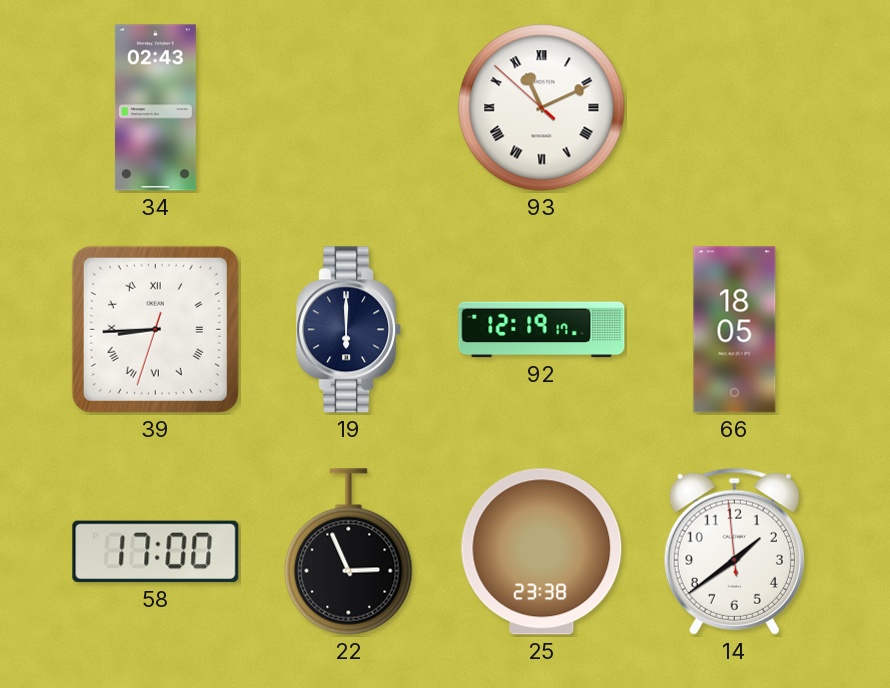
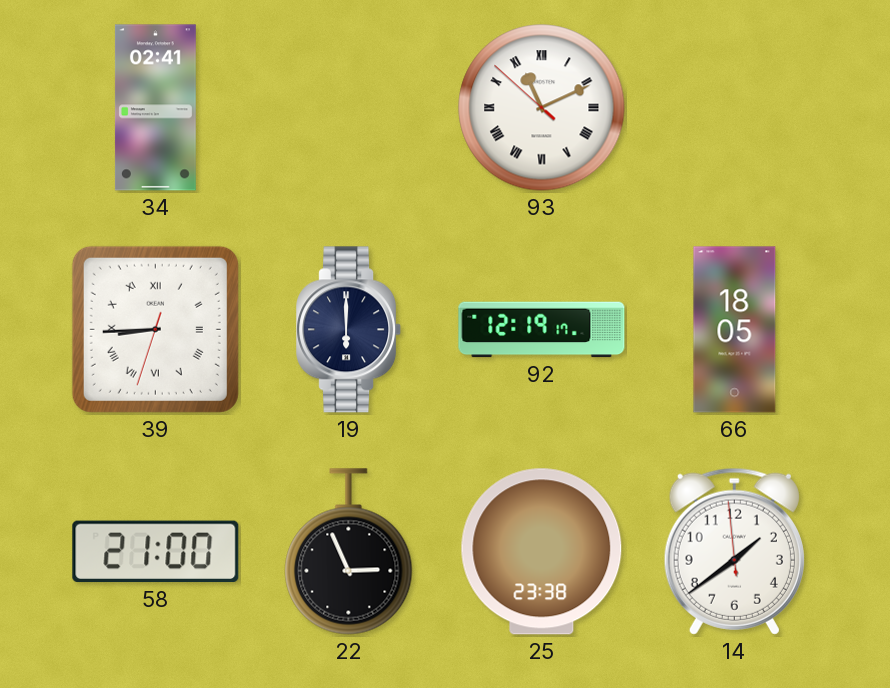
34: 02:43 -> 02:41 (155, 108)
58: 17:00 -> 21:00 (156, 552)
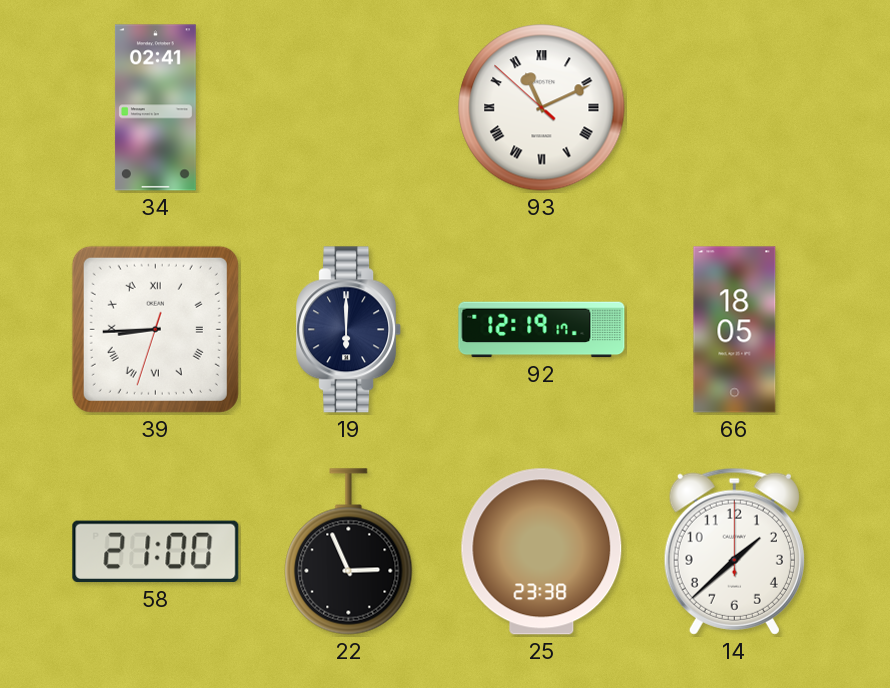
14: 1:38:59 -> 1:38:00 (734, 551)
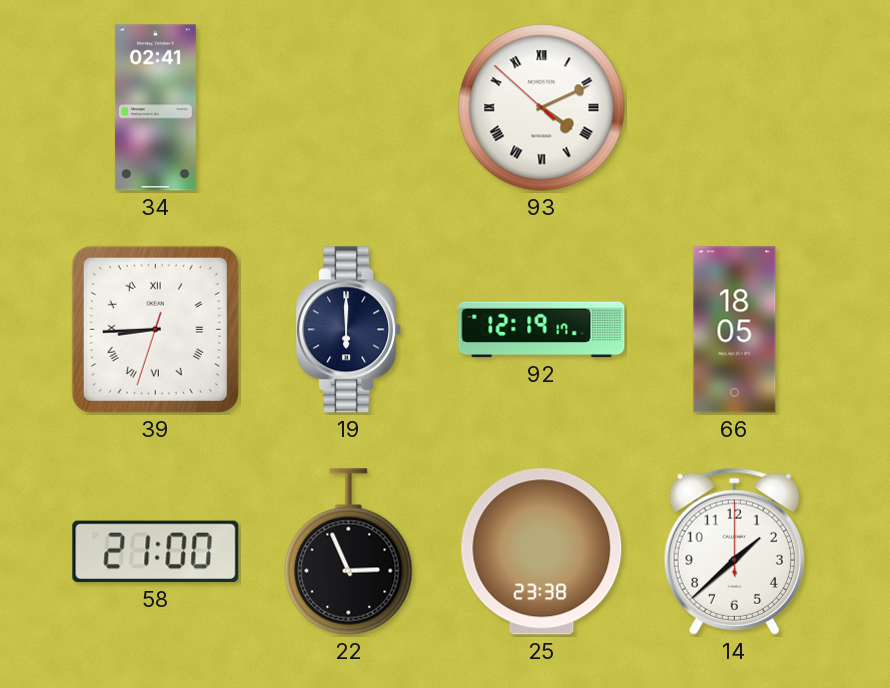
93: 11:10 -> 4:10 (542, 108)
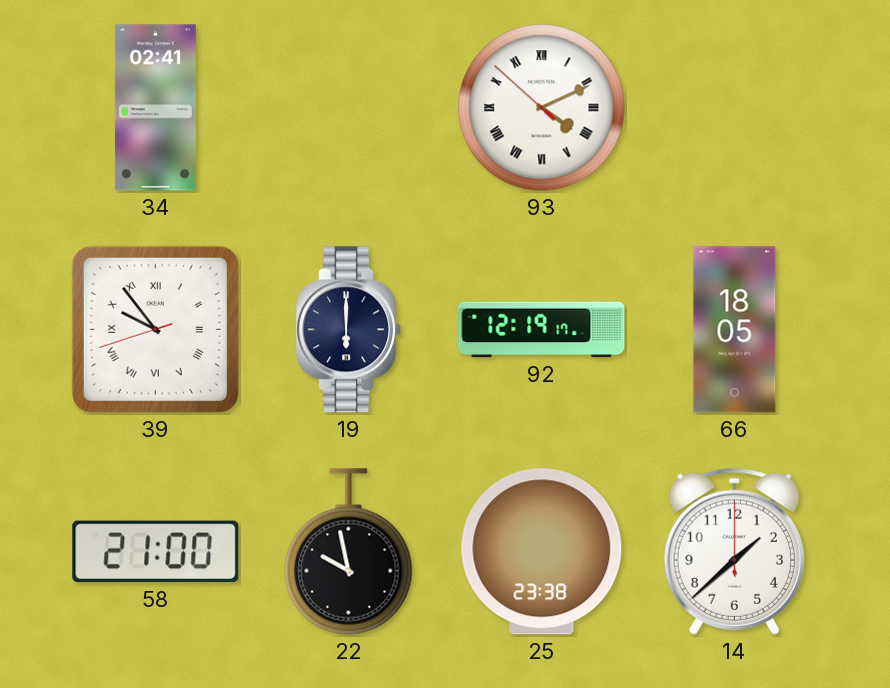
39: 8:44 -> 9:53 (155, 329)
22: 2:56 -> 9:58 (349, 552)
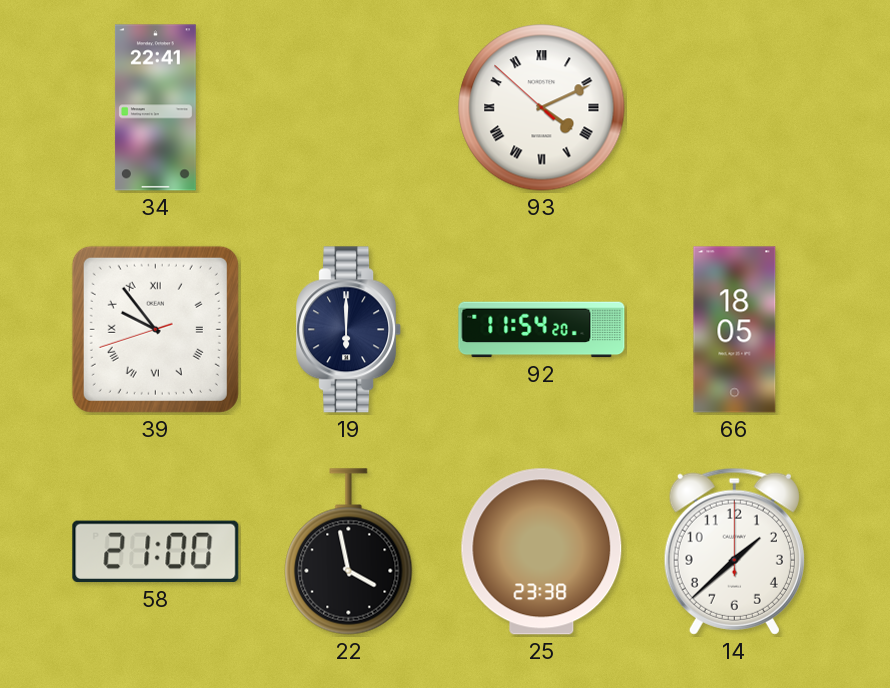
34: 02:41 -> 22:41 (155, 108)
92: 12:19 -> 11:54 (542, 330)
22: 9:58 -> 3:58 (349, 552)
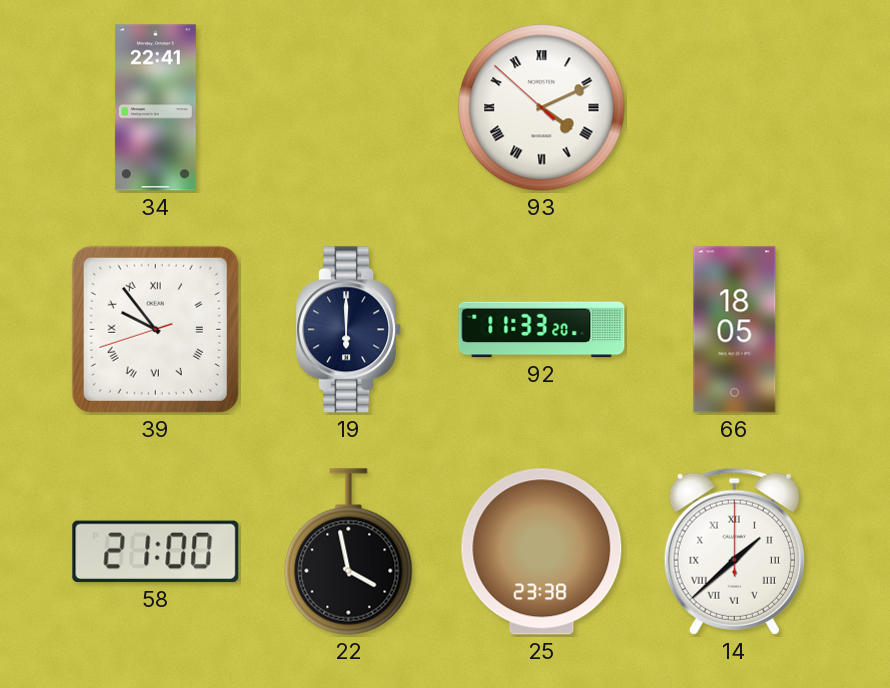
92: 11:54 -> 11:33 (542, 330)
14 numerals: Arabic -> Roman (734, 551)
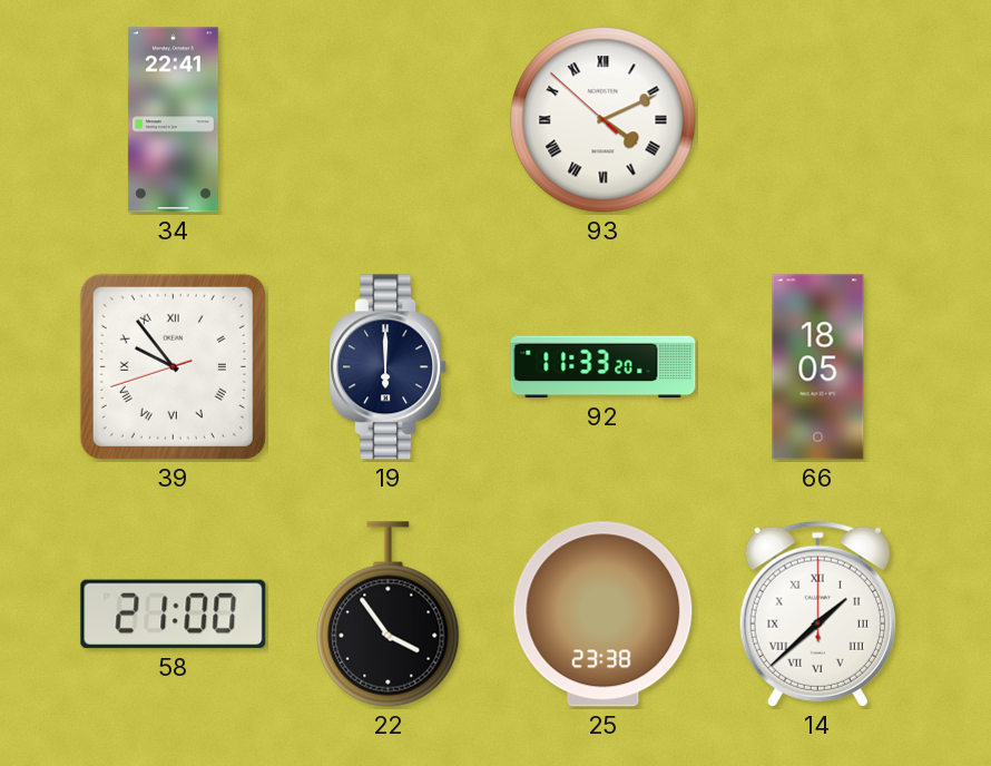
22: 3:58 -> 3:54 (389, 615)
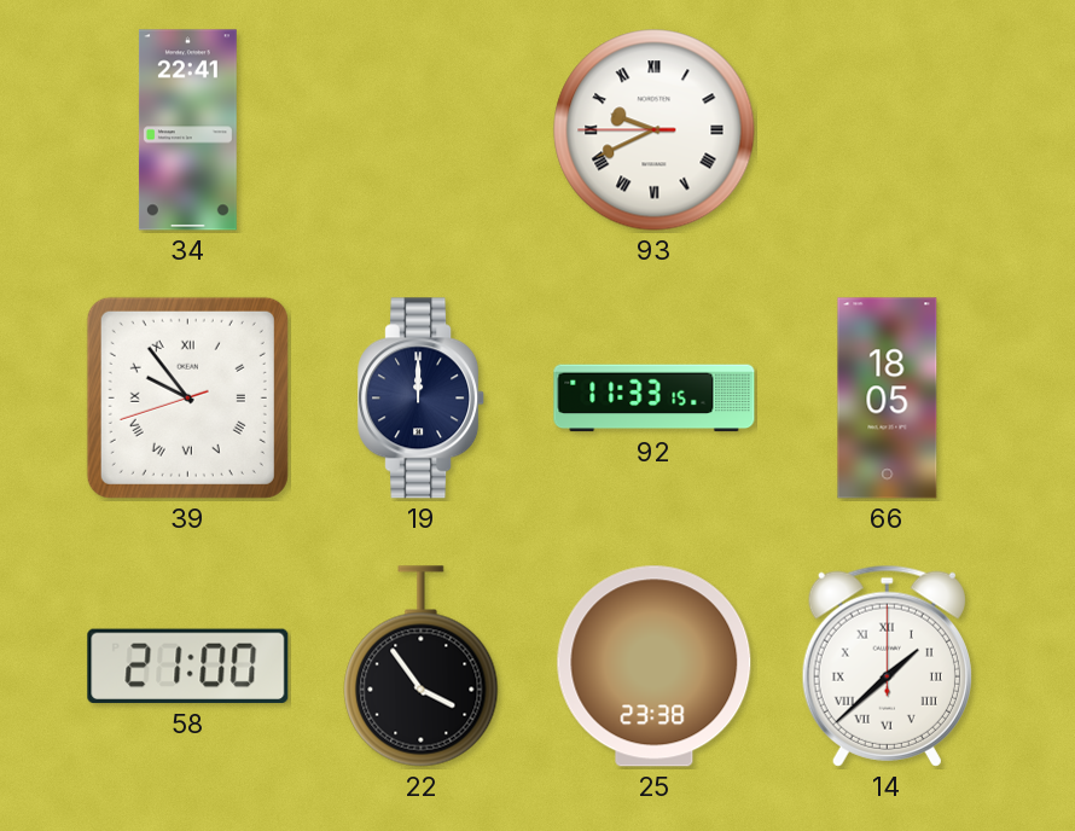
93: 4:10 -> 9:40 (655, 130)
19: 6:00 -> 12:00 (422, 399)
92: 11:33:20 -> 11:33:15 (655, 399)
